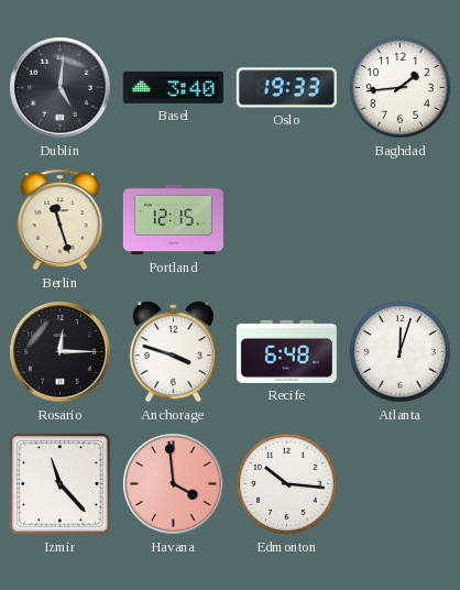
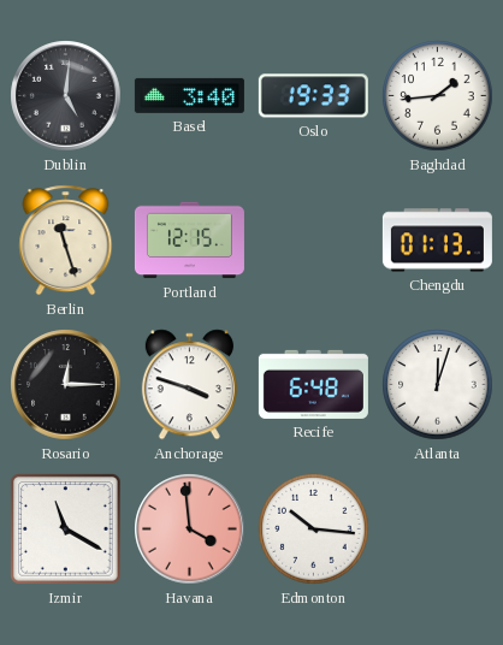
Chengdu: none -> 01:13 (437, 241)
Izmir: 11:23 -> 11:20 (66, 529)
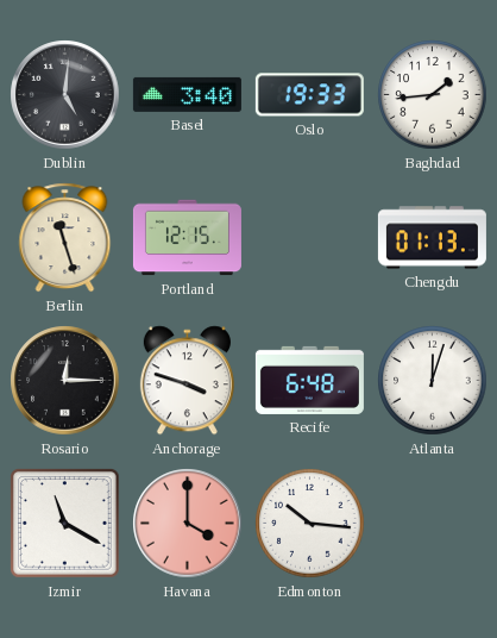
Havana: 3:59 -> 4:00 (188, 524)
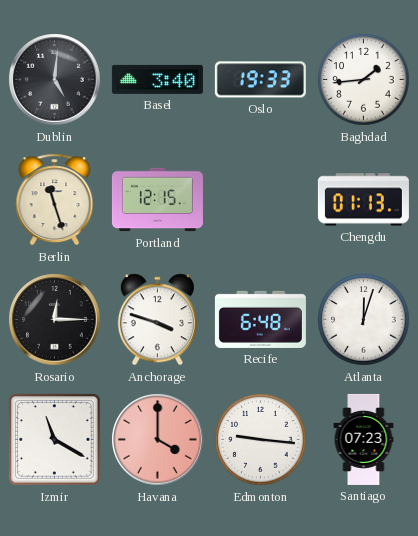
Edmonton: 10:16 -> 9:16 (261, 440)
Santiago: none -> 07:23 (364, 439)
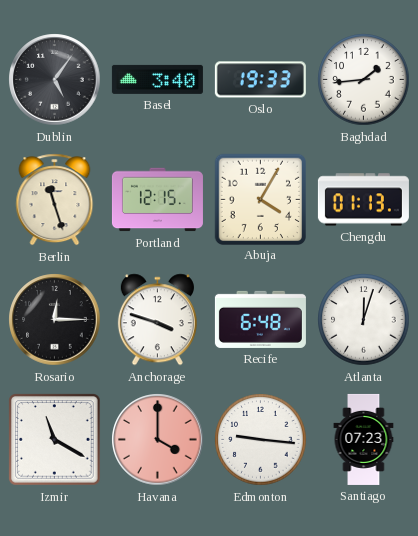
Dublin: 5:01 -> 5:06 (55, 80)
Abuja: none -> 4:05 (260, 199)
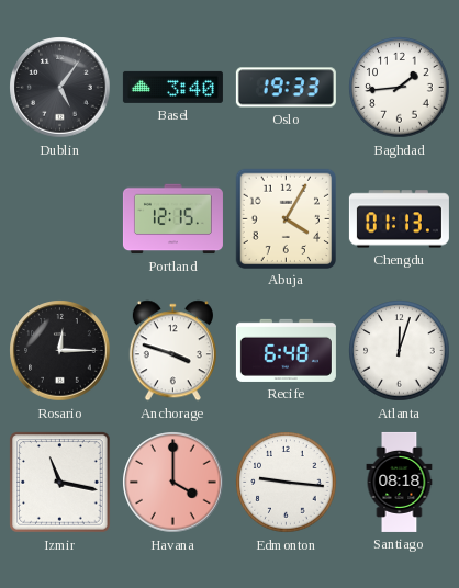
Berlin: 11:27 -> none (55, 200)
Izmir: 11:20 -> 11:17 (60, 483)
Santiago: 07:23 -> 08:18 (400, 482)
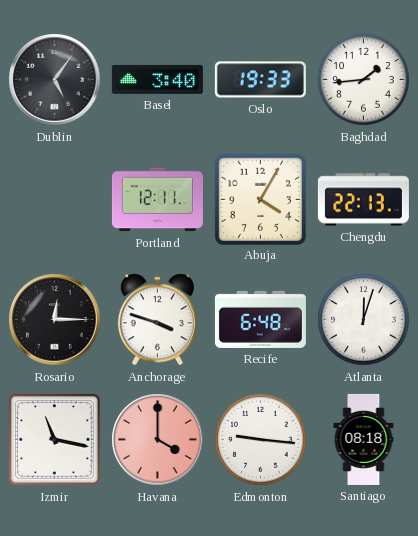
Portland: 12:15 -> 12:11 (157, 200)
Chengdu: 01:13 -> 22:13 (363, 200)
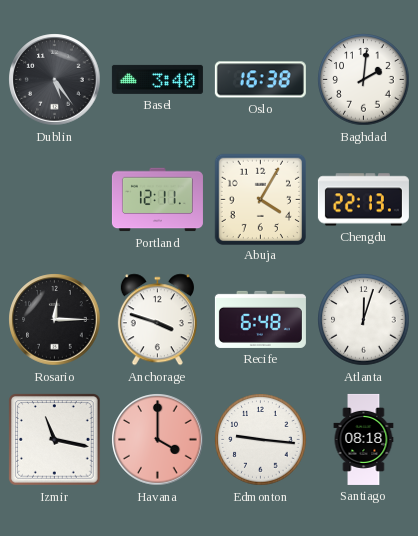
Dublin: 5:06 -> 5:24 (55, 80)
Oslo: 19:33 -> 16:38 (260, 80)
Baghdad: 1:44 -> 2:01 (364, 80)
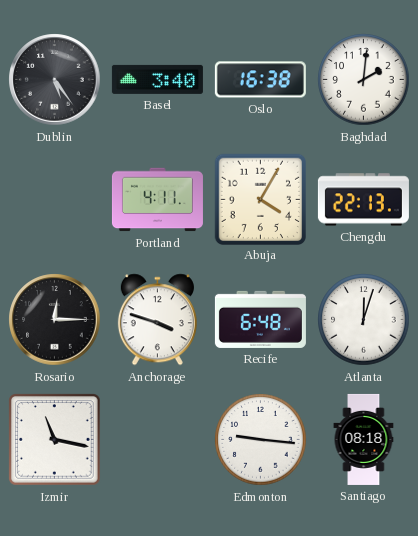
Portland: 12:11 -> 4:11 (157, 200)
Havana: 4:00 -> none (158, 440)
